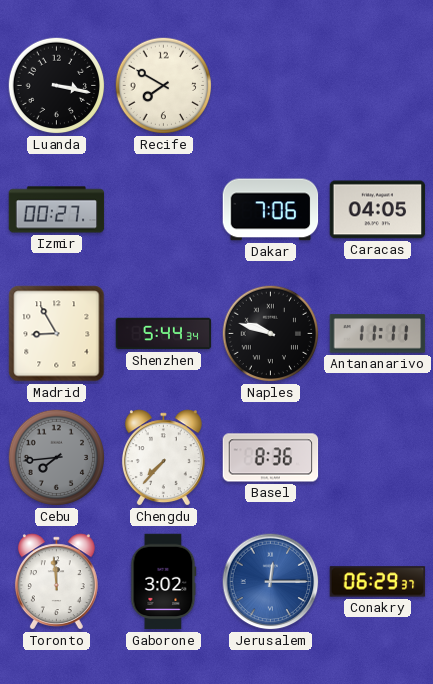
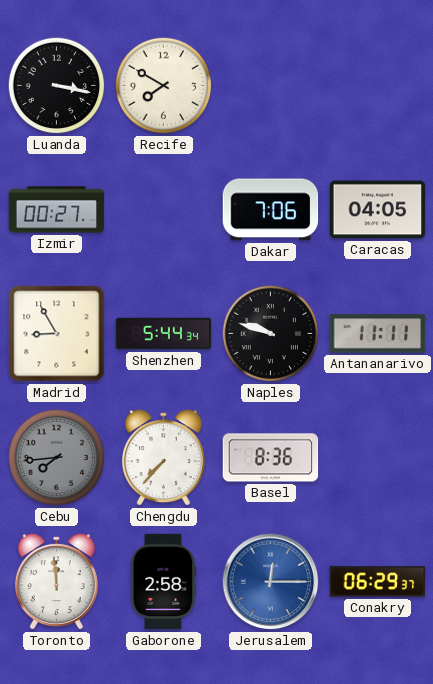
Gaborone: 3:02 -> 2:58 (163, 582)
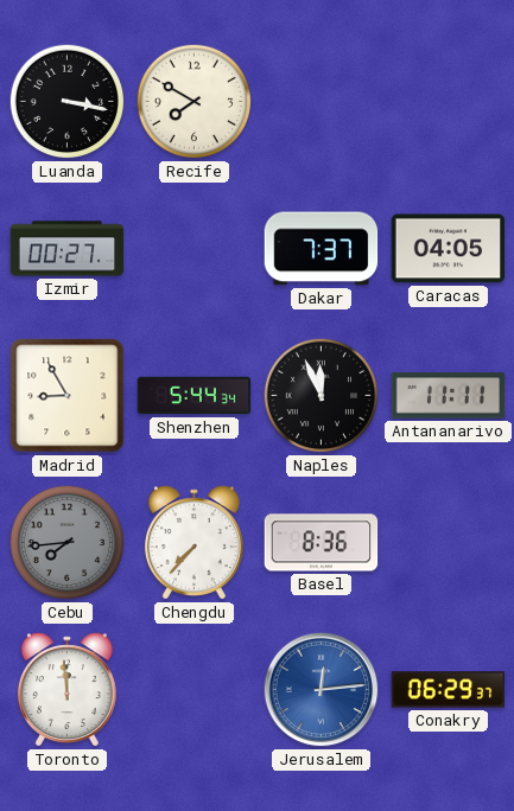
Dakar: 7:06 -> 7:37 (322, 249)
Naples: 9:48 -> 11:56 (322, 396)
Gaborone: 2:58 -> none (163, 582)
Jerusalem: 12:15 -> 12:14 (322, 690)
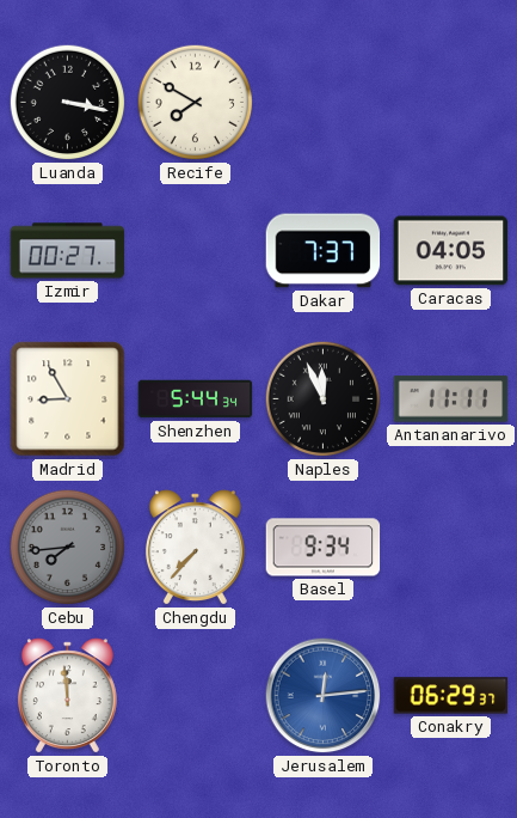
Basel: 8:36 -> 9:34 (324, 548)
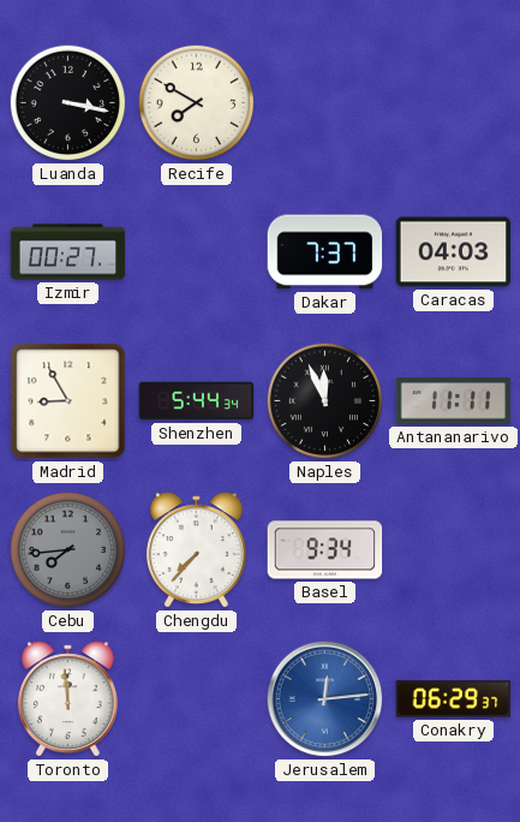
Caracas: 04:05 -> 04:03 (454, 252)
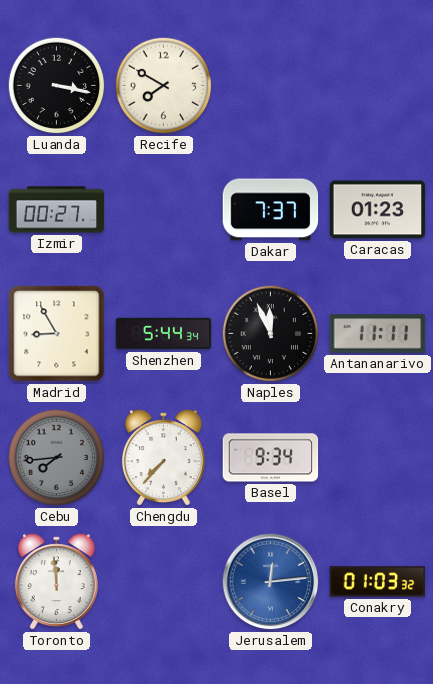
Caracas: 04:03 -> 01:23 (378, 210)
Conakry: 06:29 -> 01:03 (378, 582)
